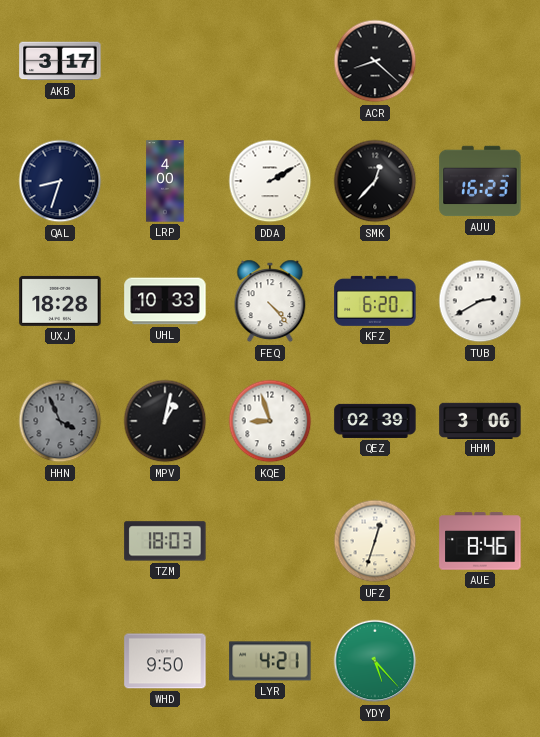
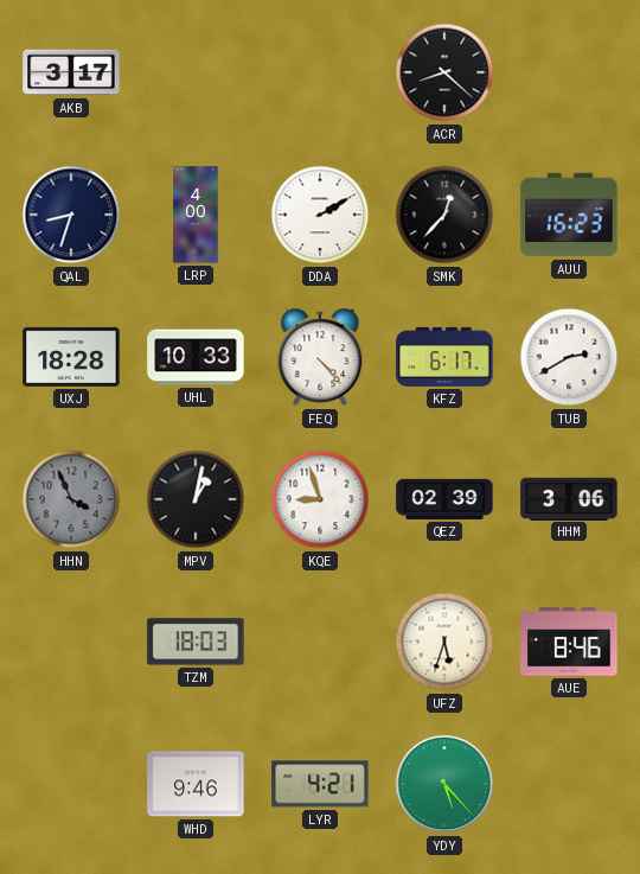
KFZ: 6:20 -> 6:17 (444, 357)
UFZ: 12:33 -> 5:33 (444, 642)
WHD: 9:50 -> 9:46 (196, 784)
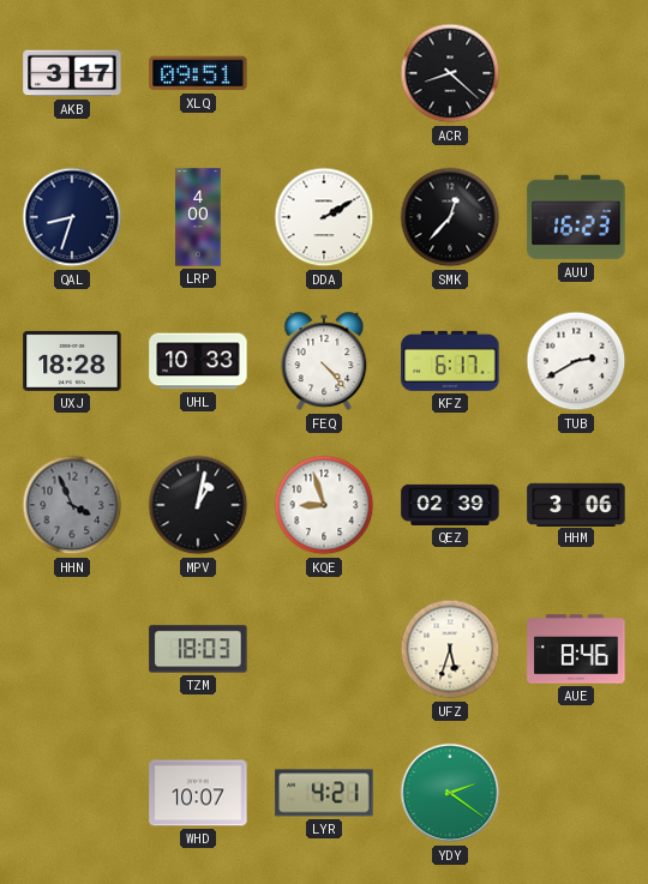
XLQ: none -> 09:51 (198, 73)
WHD: 9:46 -> 10:07 (198, 793)
YDY: 5:23 -> 2:21 (450, 793)
